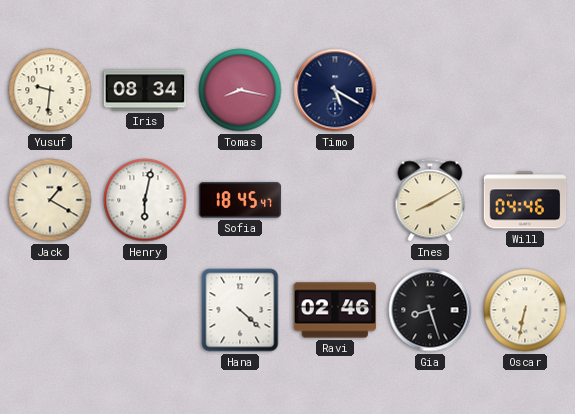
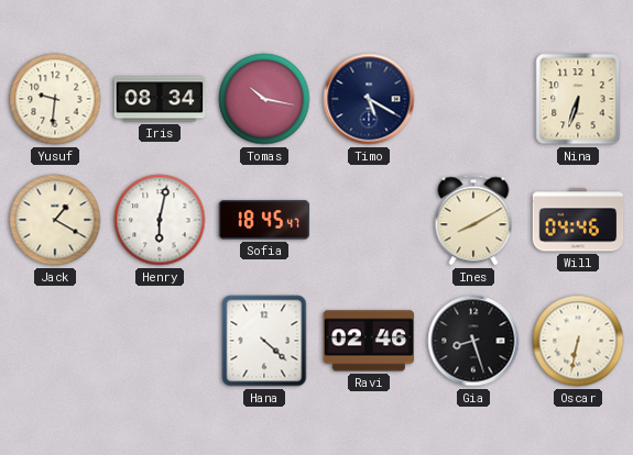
Tomas: 8:17 -> 10:17 (264, 99)
Nina: none -> 6:33 (578, 99)
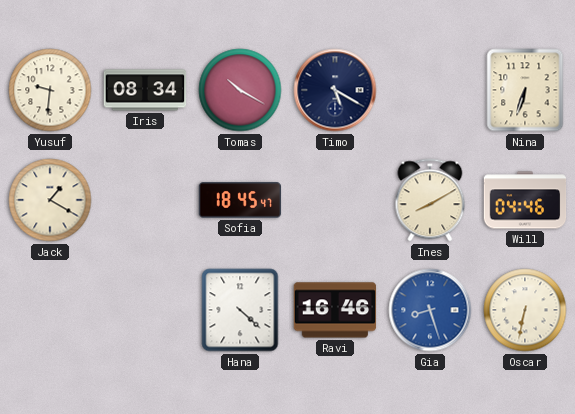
Tomas: 10:17 -> 10:20 (240, 90)
Henry: 6:02 -> none (160, 220)
Ravi: 02:46 -> 16:46 (335, 310)
Gia dial: black -> blue (430, 310)
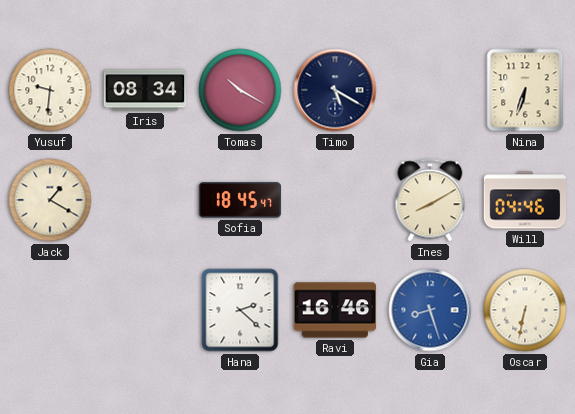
Hana: 4:22 -> 2:22 (240, 310)
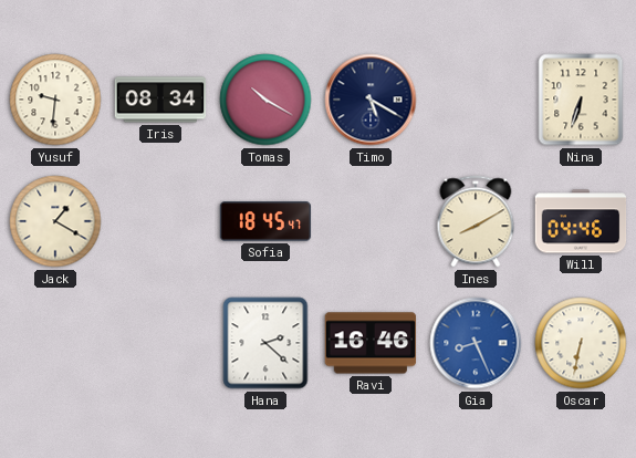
Gia: 8:27 -> 8:26 (476, 343)
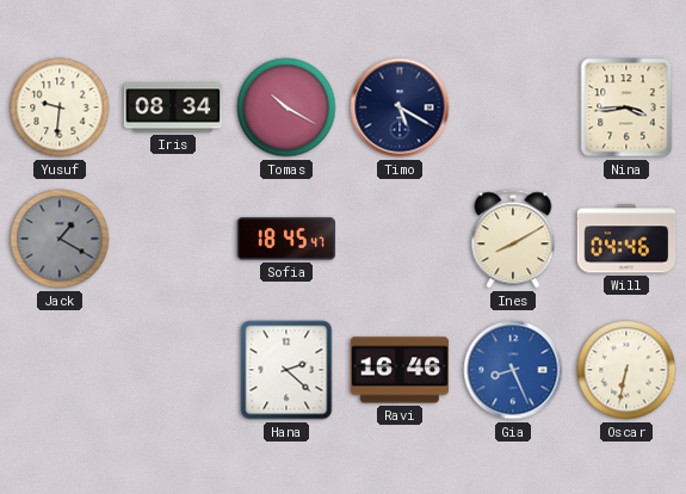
Nina: 6:33 -> 3:44 (626, 107)
Jack dial: cream -> grey (60, 239)
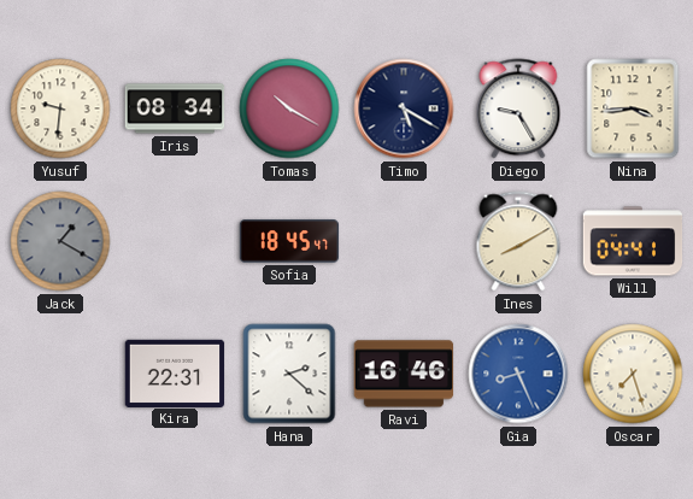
Diego: none -> 9:25 (518, 108)
Will: 04:46 -> 04:41 (633, 241)
Kira: none -> 22:31 (175, 372)
Oscar: 6:32 -> 7:27 (633, 374)
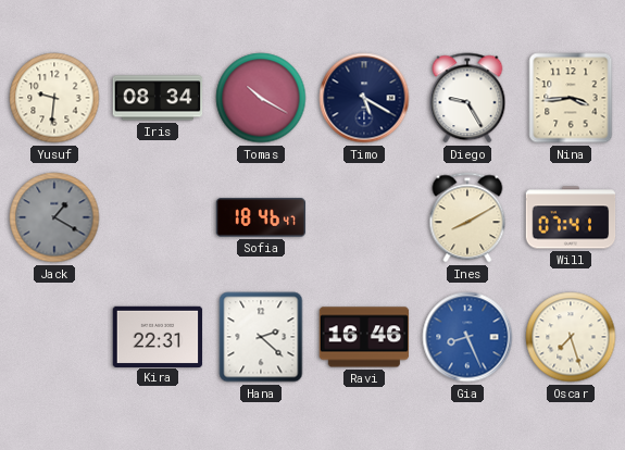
Sofia: 18:45 -> 18:46 (261, 217)
Will: 04:41 -> 07:41 (571, 217)
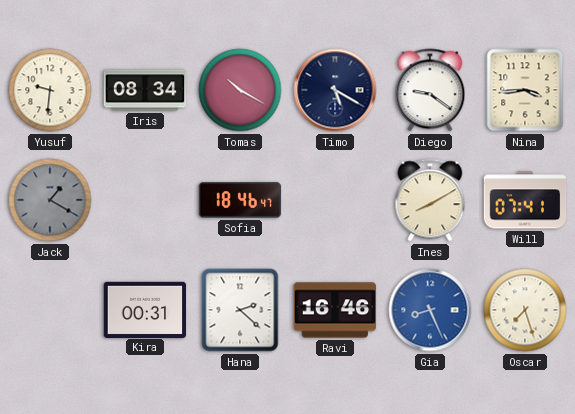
Diego: 9:25 -> 9:21 (430, 90)
Kira: 22:31 -> 00:31 (145, 309)
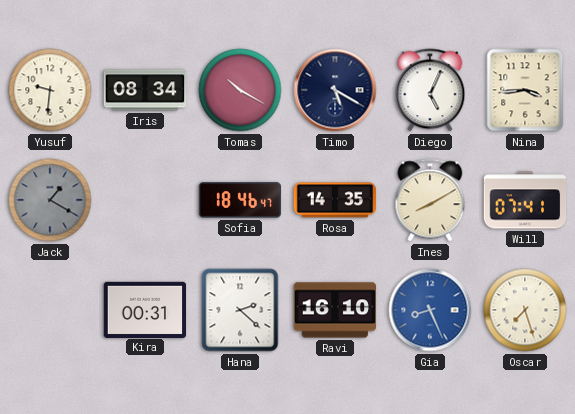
Diego: 9:21 -> 5:04 (430, 90)
Rosa: none -> 14:35 (335, 200)
Ravi: 16:46 -> 16:10 (335, 310)
